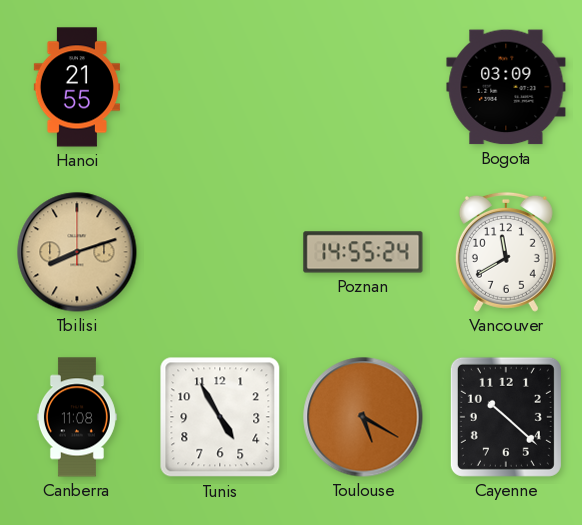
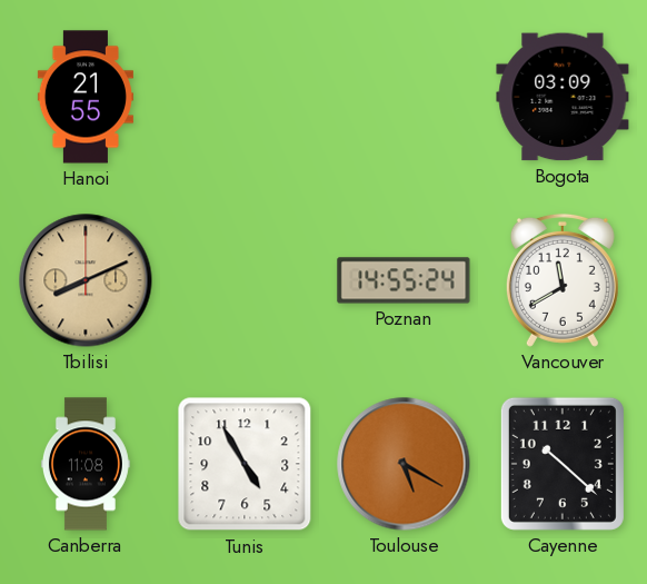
Tbilisi: 8:12 -> 8:11 (86, 280)
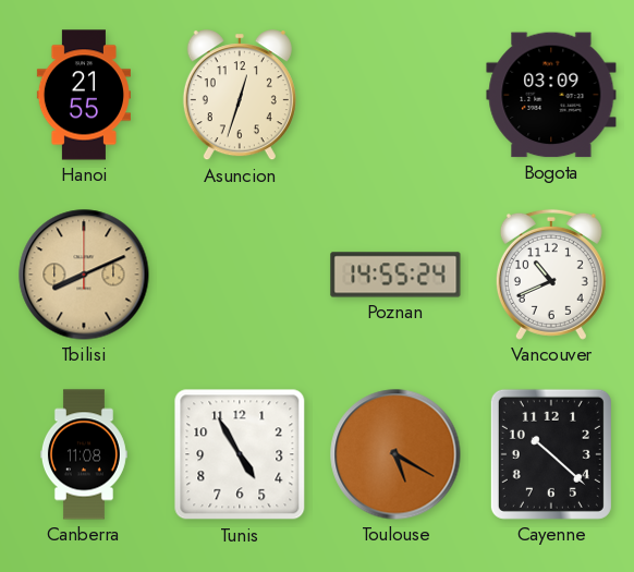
Asuncion: none -> 12:33 (240, 96)
Vancouver: 11:40 -> 10:41 (551, 275)
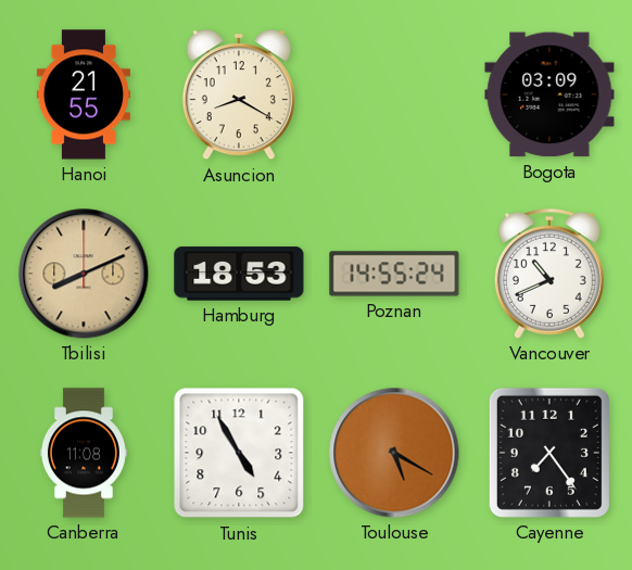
Asuncion: 12:33 -> 8:20 (239, 96)
Hamburg: none -> 18:53 (239, 274)
Cayenne: 10:22 -> 7:24 (549, 453)
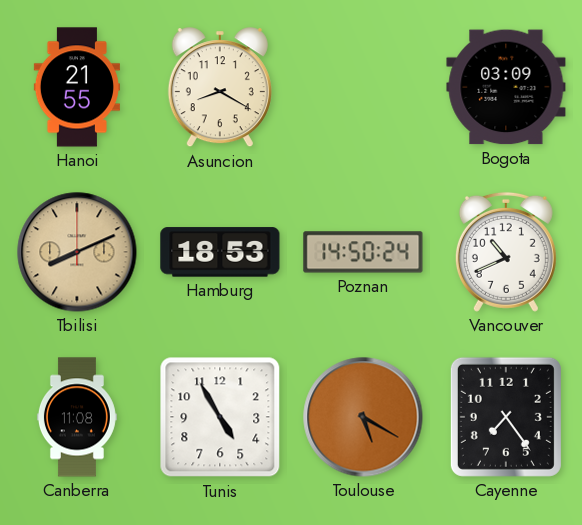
Poznan: 14:55 -> 14:50 (363, 252)
